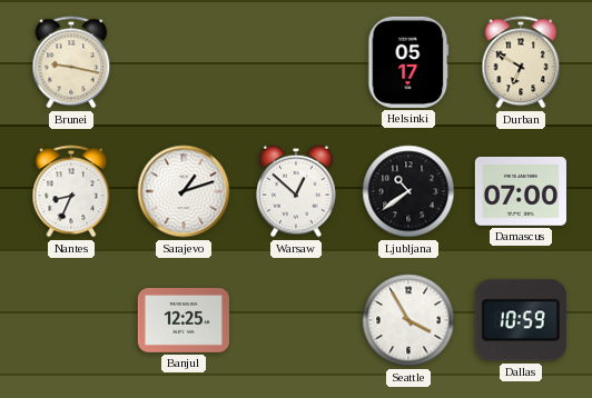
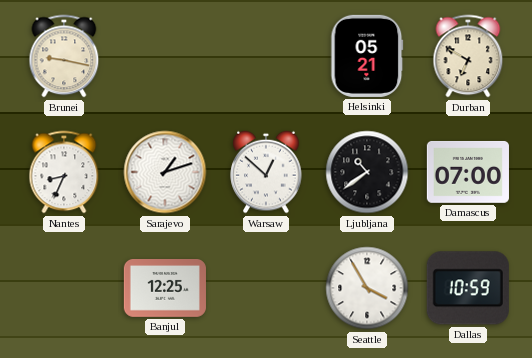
Helsinki: 05:17 -> 05:21 (367, 56)
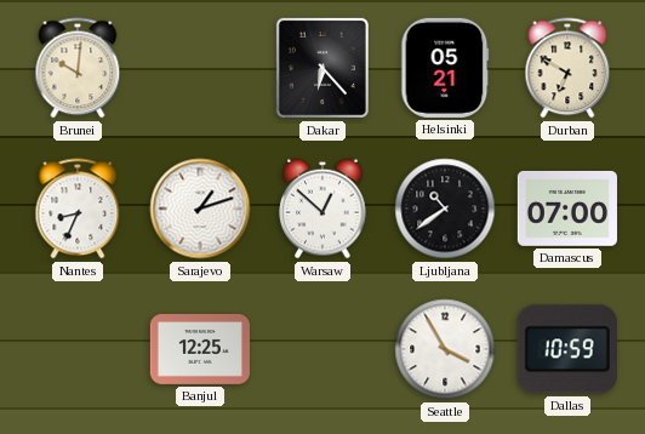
Brunei: 9:17 -> 10:01 (78, 68)
Dakar: none -> 6:23 (322, 68)
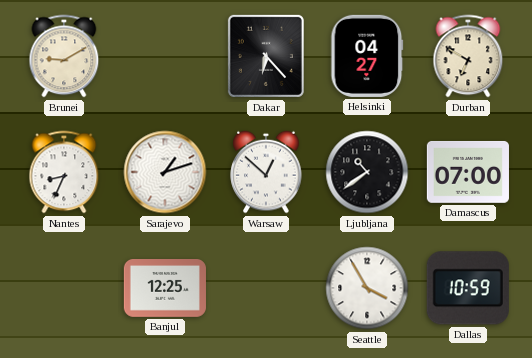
Brunei: 10:01 -> 9:10 (64, 56)
Helsinki: 05:21 -> 04:27 (367, 56)
